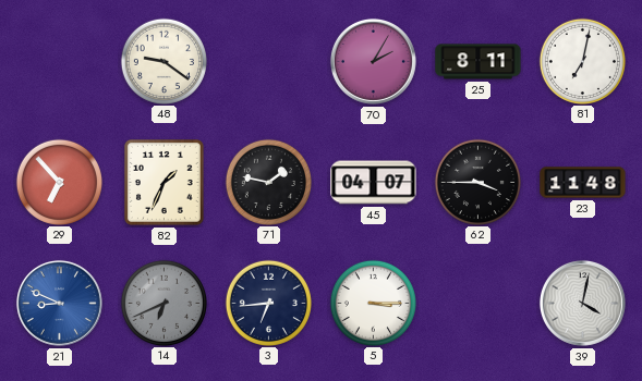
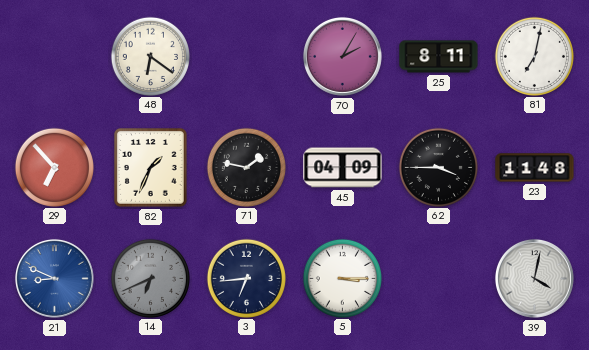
48: 9:21 -> 6:21 (150, 56)
45: 04:07 -> 04:09 (343, 168)
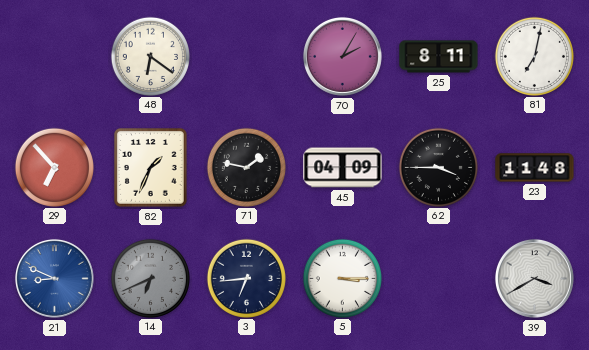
39: 4:02 -> 3:40 (534, 278)
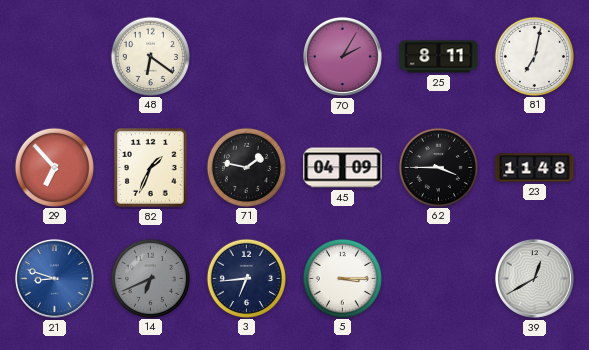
21: 8:49 -> 8:48 (54, 278)
39: 3:40 -> 12:40 (534, 278)
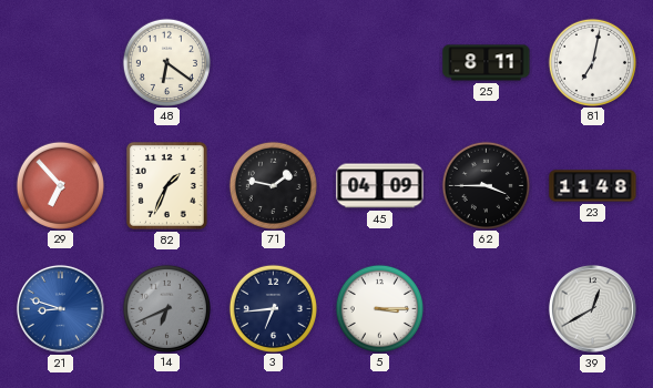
70: 2:05 -> none (342, 56)
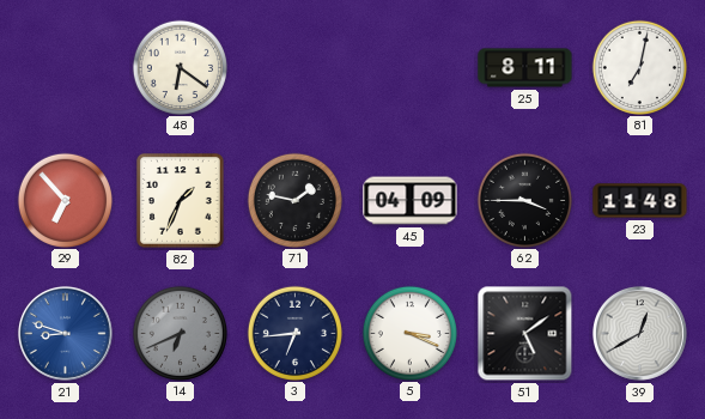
5: 3:15 -> 3:19 (409, 333)
51: none -> 5:09 (525, 334)
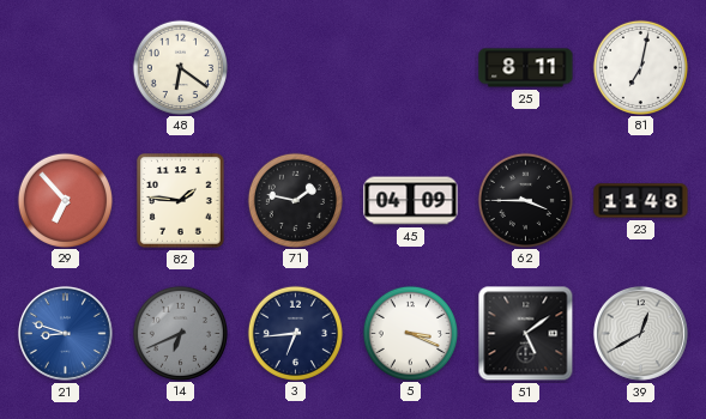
82: 1:34 -> 1:46 (180, 201)
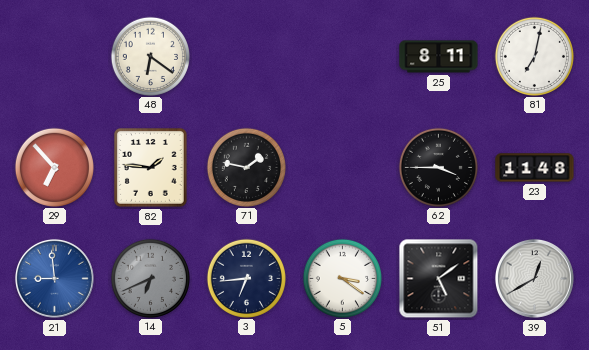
45: 04:09 -> none (411, 201)
21: 8:48 -> 8:59 (54, 278)
5: 3:19 -> 3:21 (342, 278)
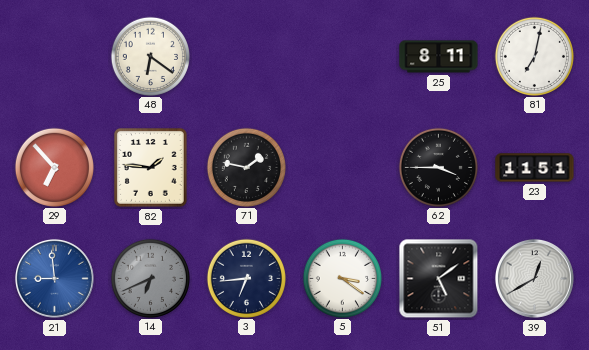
23: 11:48 -> 11:51 (535, 168)
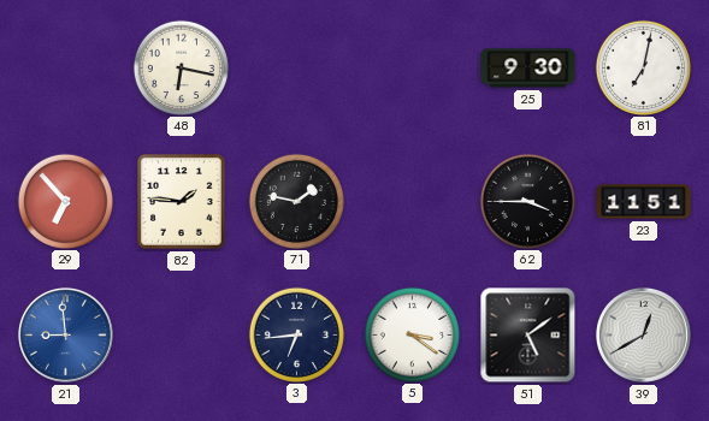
48: 6:21 -> 6:17 (181, 67)
25: 8:11 -> 9:30 (528, 69)
14: 6:41 -> none (150, 278)
